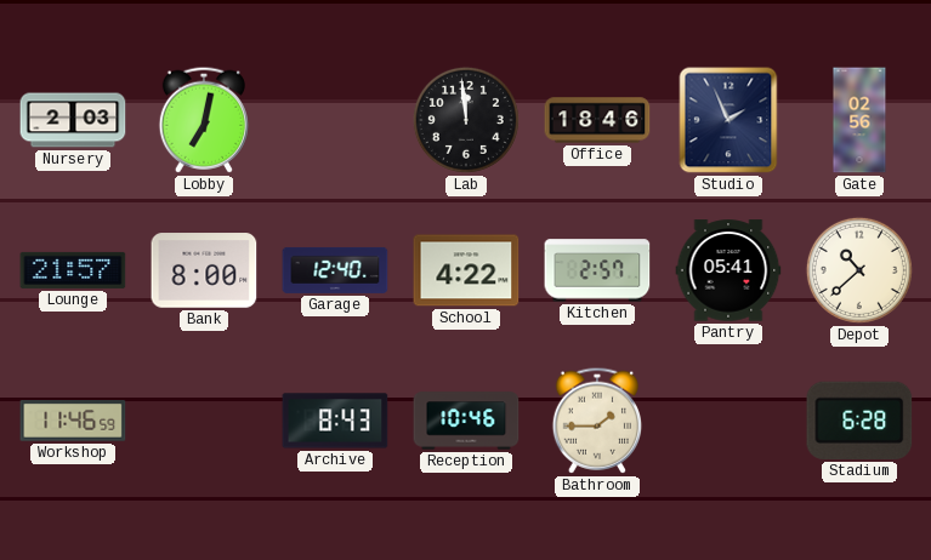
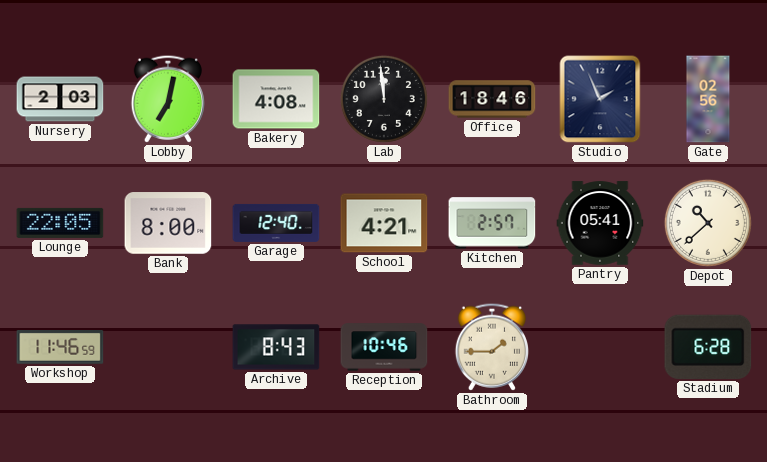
Bakery: none -> 4:08 (276, 99)
Lounge: 21:57 -> 22:05 (60, 223)
School: 4:22 -> 4:21 (384, 223)
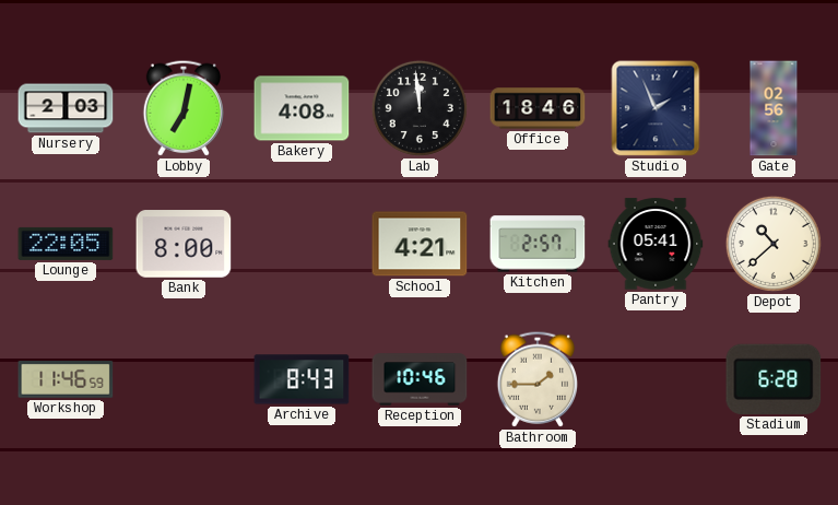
Garage: 12:40 -> none (276, 223)
